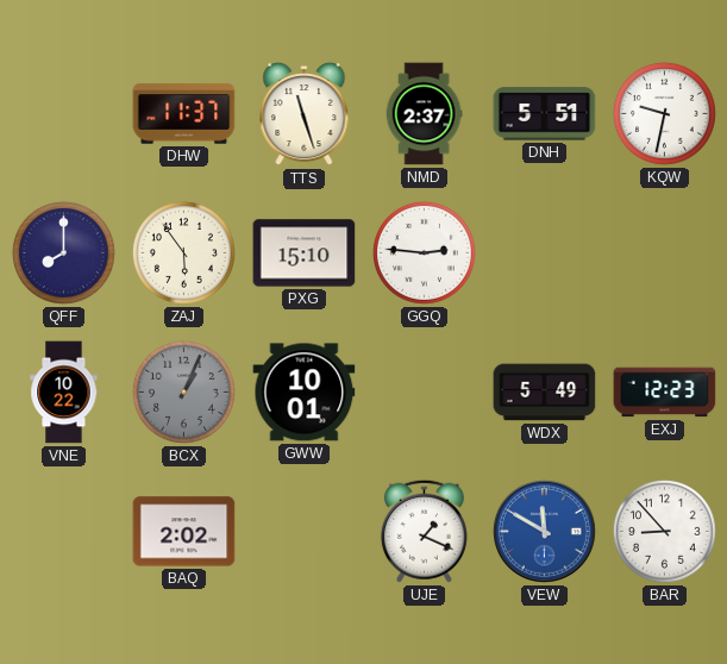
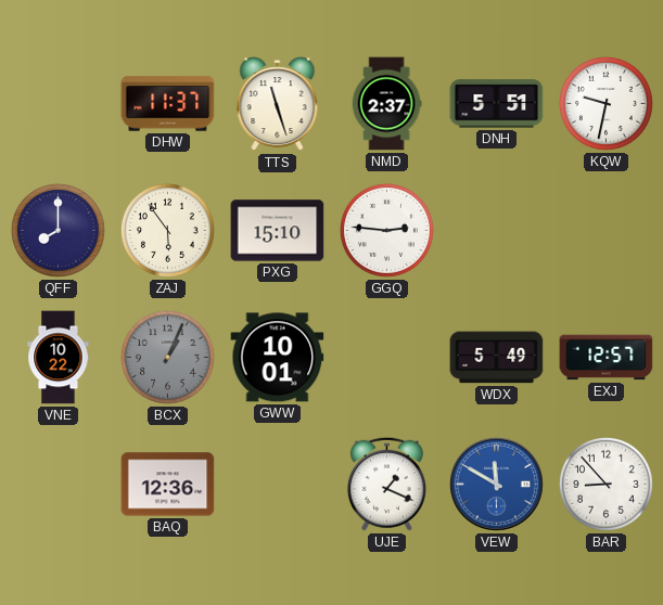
EXJ: 12:23 -> 12:57 (607, 358)
BAQ: 2:02 -> 12:36 (168, 485)
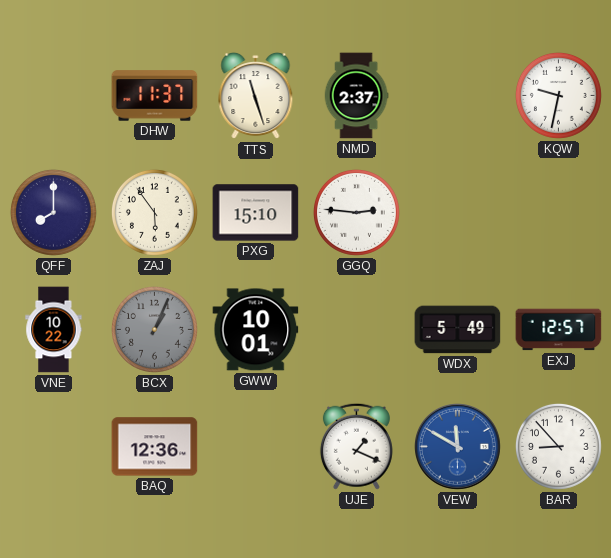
DNH: 5:51 -> none (497, 104)
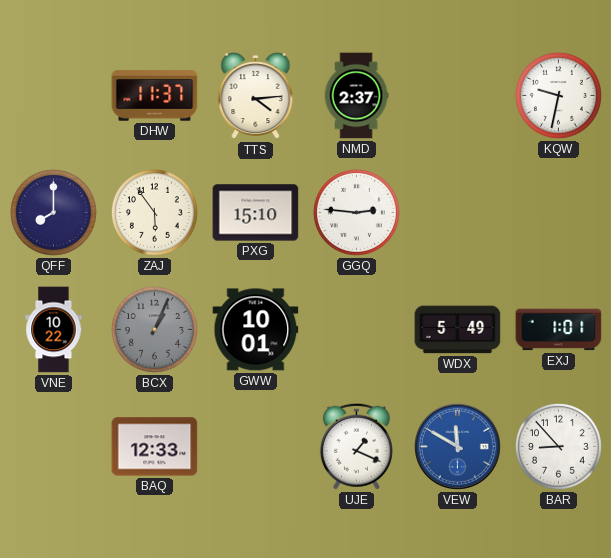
TTS: 11:27 -> 4:14 (256, 96)
EXJ: 12:57 -> 1:01 (559, 330)
BAQ: 12:36 -> 12:33 (155, 447)
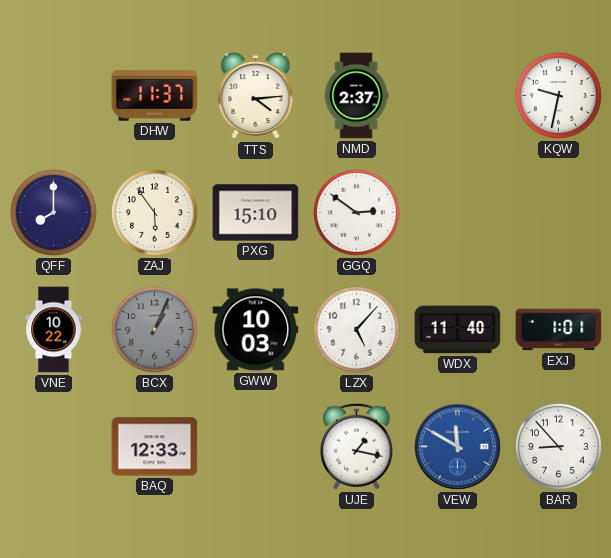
GGQ: 2:46 -> 2:51 (356, 212)
GWW: 10:01 -> 10:03 (256, 330)
LZX: none -> 5:07 (356, 329)
WDX: 5:49 -> 11:40 (458, 330)
UJE: 1:19 -> 1:17 (356, 446)
